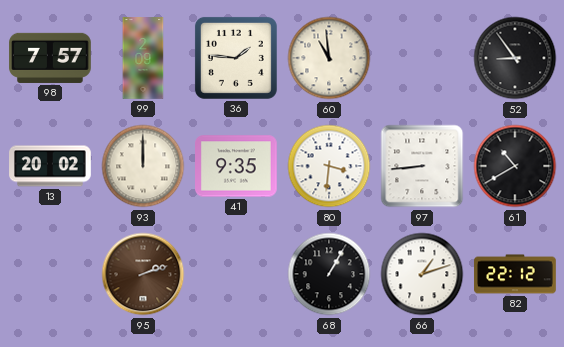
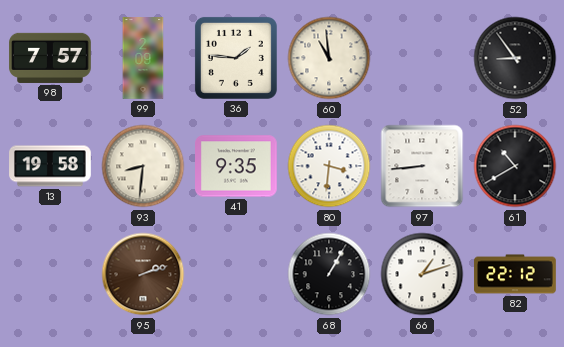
13: 20:02 -> 19:58 (50, 166)
93: 12:00 -> 8:31 (143, 166)
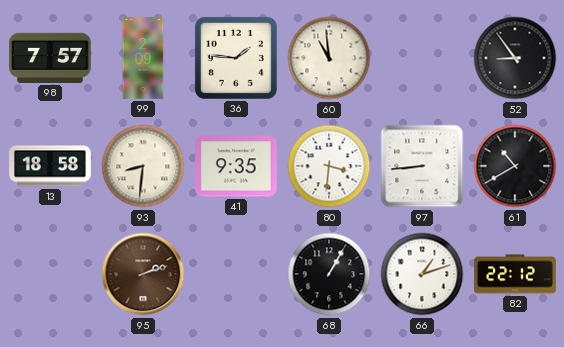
13: 19:58 -> 18:58 (50, 166)
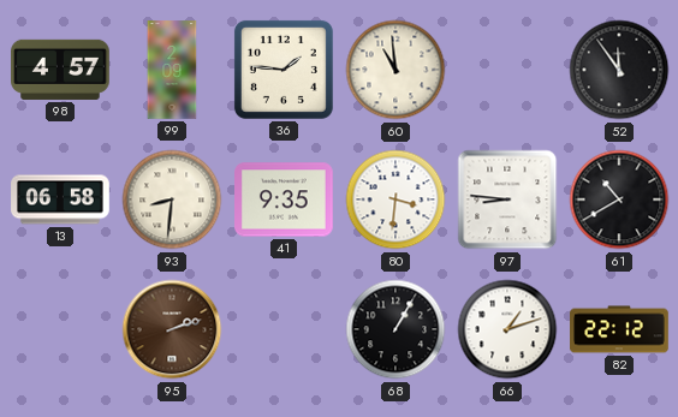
98: 7:57 -> 4:57 (60, 70)
52: 8:54 -> 11:54 (619, 70)
13: 18:58 -> 06:58 (60, 199)
97: 8:44 -> 8:46 (507, 199)
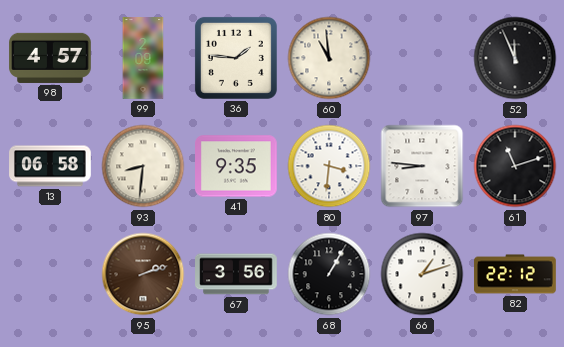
52: 11:54 -> 11:56 (515, 58)
61: 10:40 -> 11:12 (515, 166)
67: none -> 3:56 (236, 274)
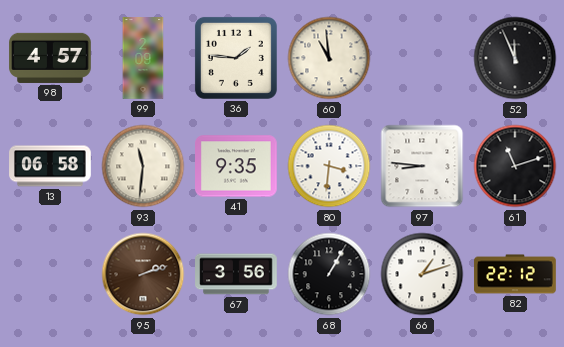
93: 8:31 -> 11:31 (143, 166)
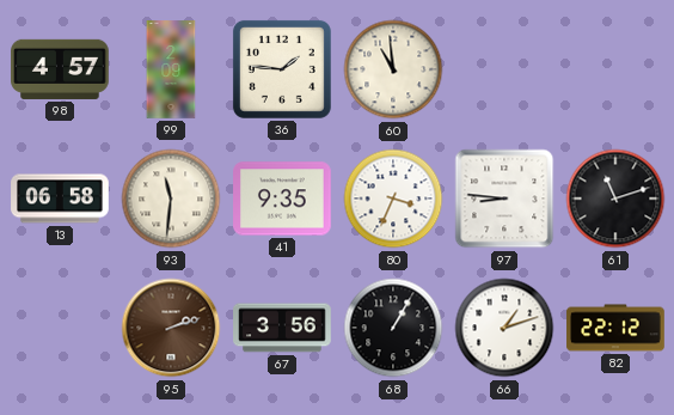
52: 11:56 -> none (515, 58)
80: 3:31 -> 3:34 (393, 199)
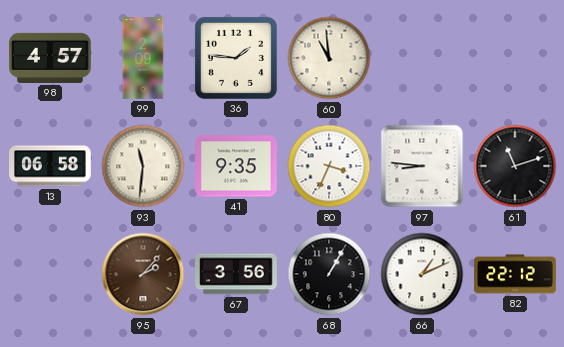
95: 2:12 -> 2:07 (143, 274)
66: 1:12 -> 1:11 (422, 274)
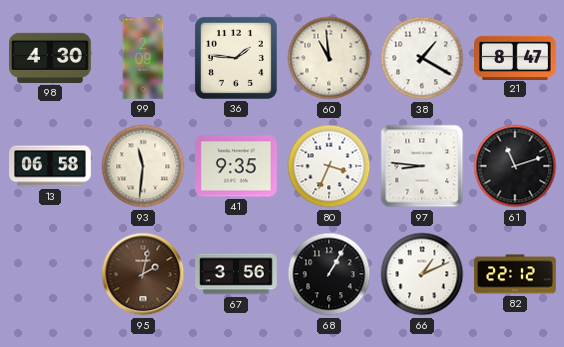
98: 4:57 -> 4:30 (50, 58)
38: none -> 1:20 (422, 58)
21: none -> 8:47 (515, 57)
95: 2:07 -> 2:02 (143, 274)
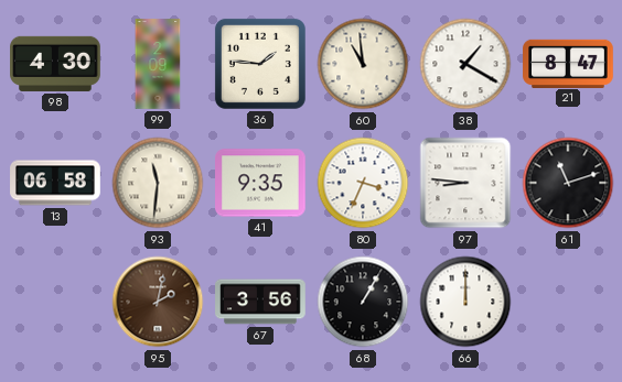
66: 1:11 -> 12:00 (465, 302)
82: 22:12 -> none (515, 274)
